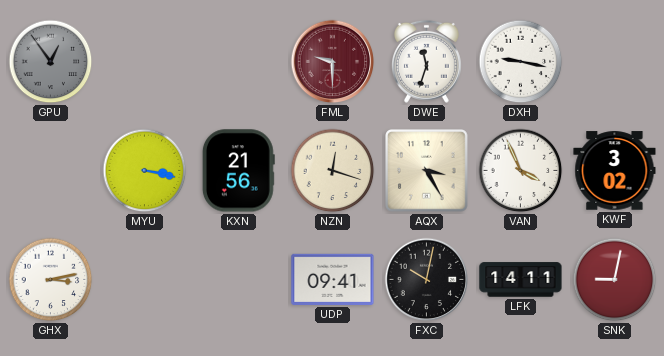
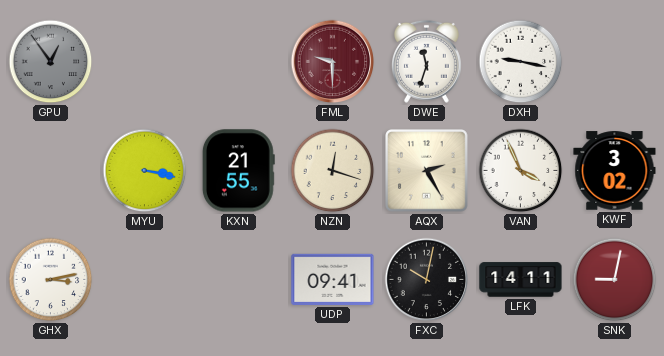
KXN: 21:56 -> 21:55 (238, 171)
AQX: 3:25 -> 2:25 (427, 171)
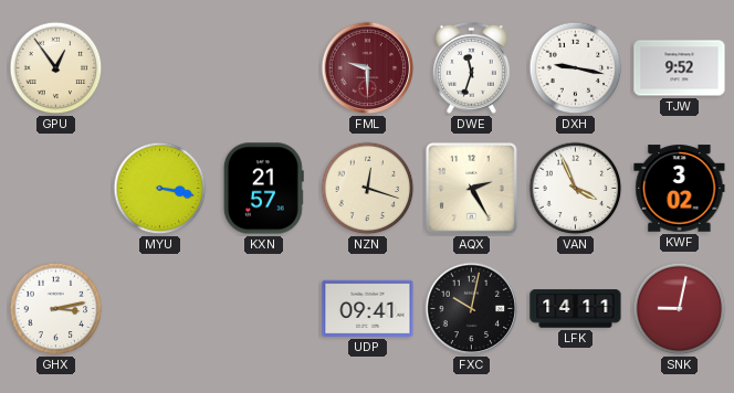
GPU dial: grey -> cream (56, 68)
TJW: none -> 9:52 (680, 68)
KXN: 21:55 -> 21:57 (263, 189)
